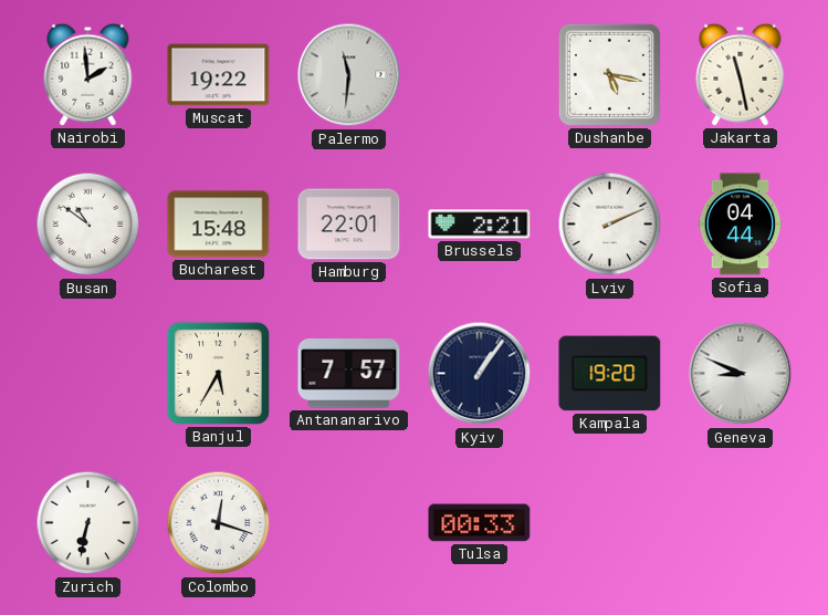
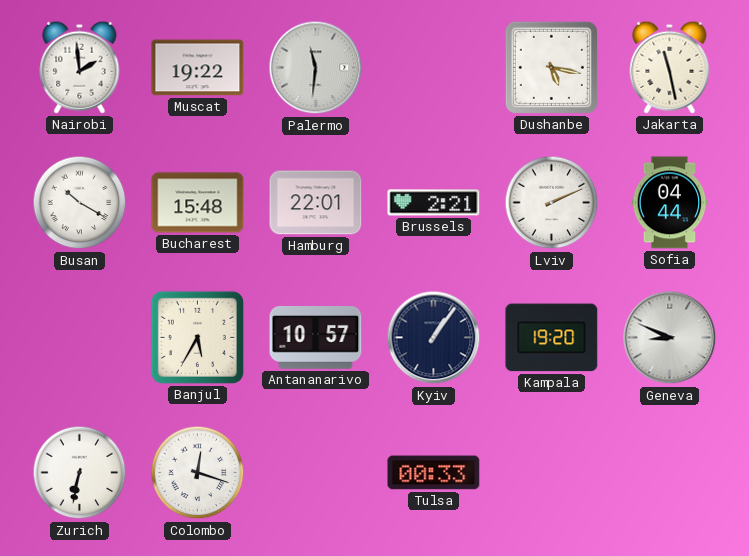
Busan: 10:51 -> 10:20 (80, 203)
Antananarivo: 7:57 -> 10:57 (316, 338)
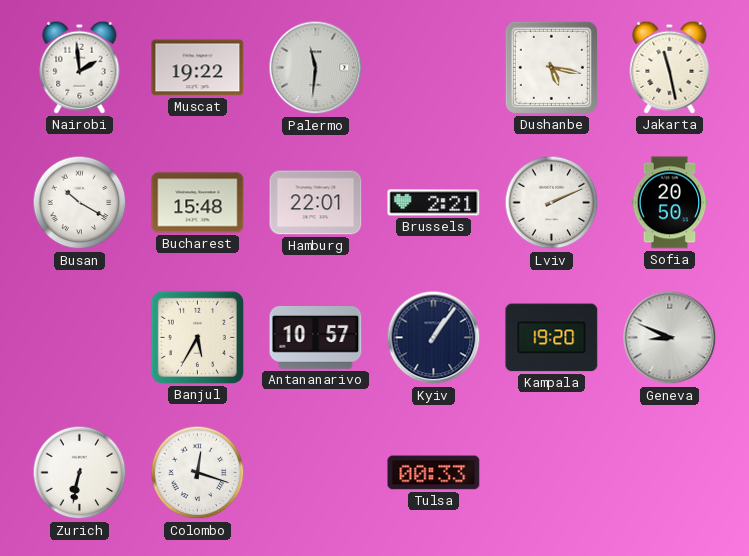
Sofia: 04:44 -> 20:50 (670, 203)
